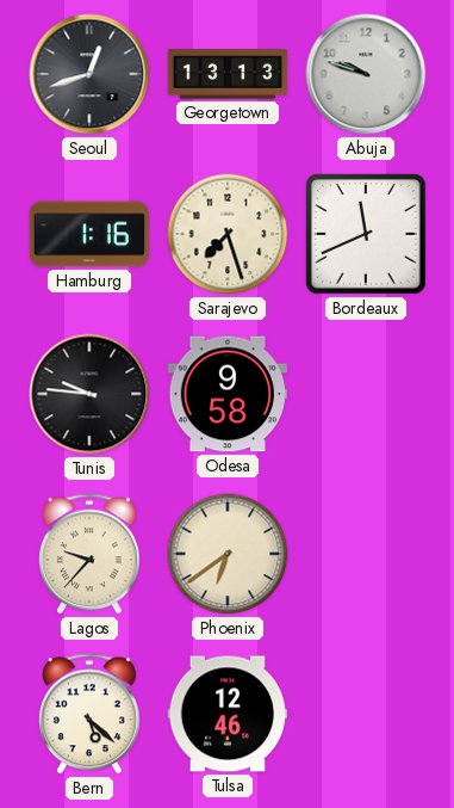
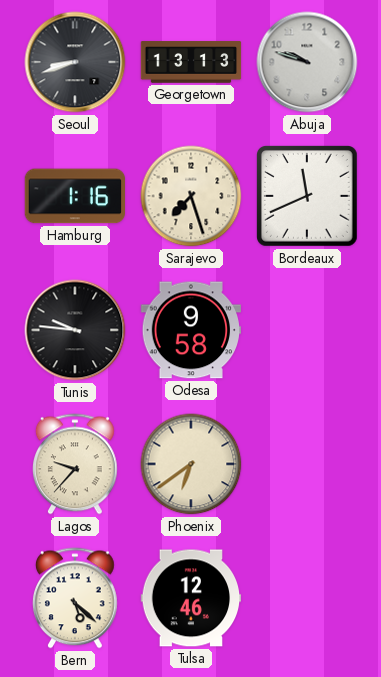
Seoul: 12:42 -> 8:42 (75, 62)
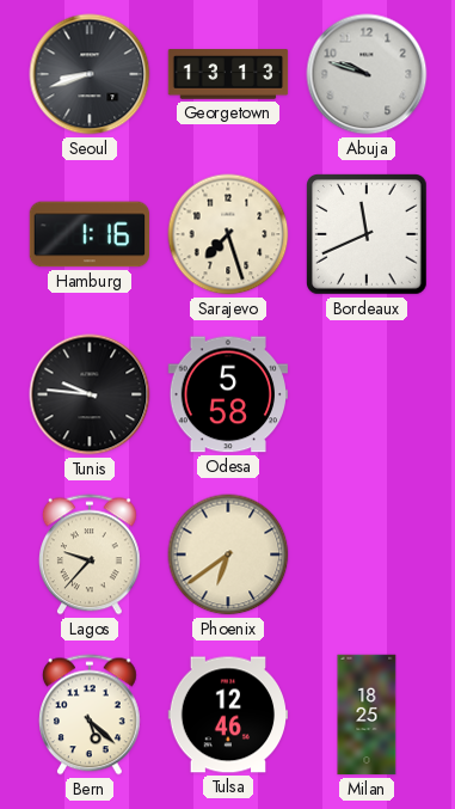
Odesa: 9:58 -> 5:58 (228, 394)
Milan: none -> 18:25 (367, 715)
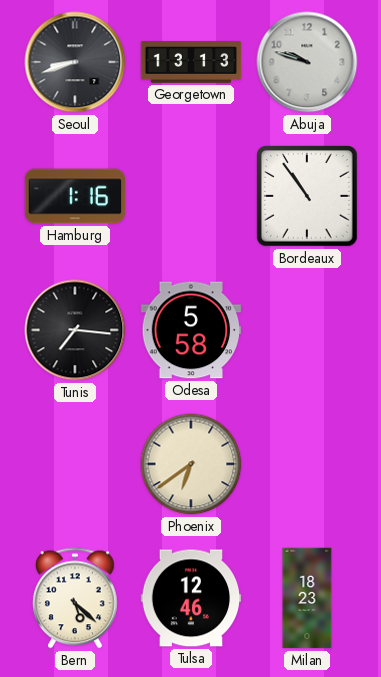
Sarajevo: 7:27 -> none (228, 234)
Bordeaux: 11:41 -> 10:54 (308, 197)
Tunis: 9:46 -> 7:16 (75, 330)
Lagos: 9:37 -> none (90, 554)
Milan: 18:25 -> 18:23 (307, 598)
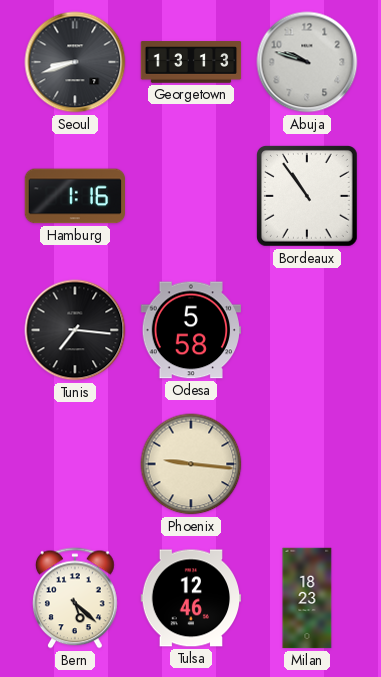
Phoenix: 6:39 -> 9:16 (191, 464)
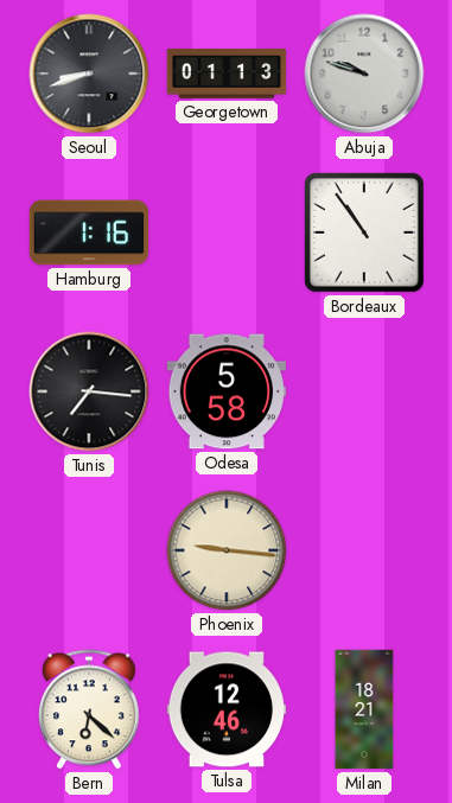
Georgetown: 13:13 -> 01:13 (227, 74)
Bern: 5:22 -> 6:22 (89, 709)
Milan: 18:23 -> 18:21 (364, 709)
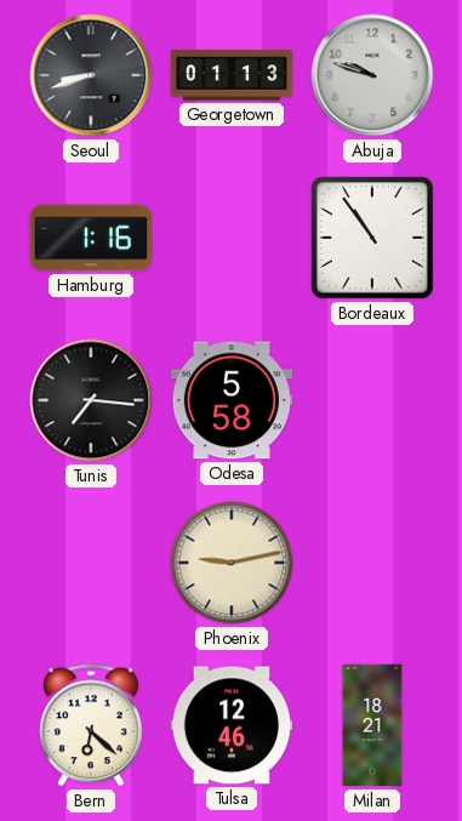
Phoenix: 9:16 -> 9:13 (232, 563)
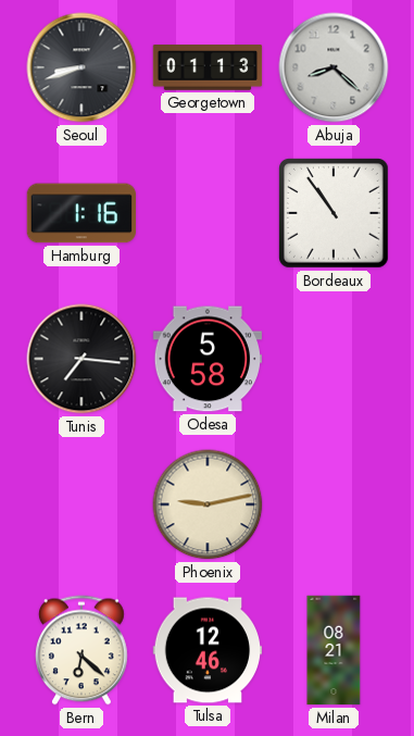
Abuja: 9:48 -> 8:22 (334, 67)
Milan: 18:21 -> 08:21 (334, 650)
